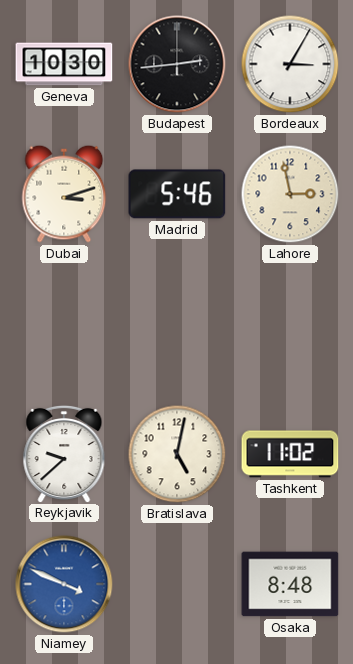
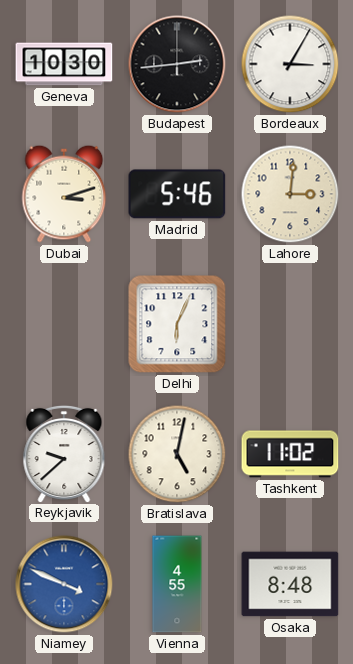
Lahore: 2:58 -> 3:01 (290, 194)
Delhi: none -> 6:04 (177, 324)
Vienna: none -> 4:55 (177, 584)
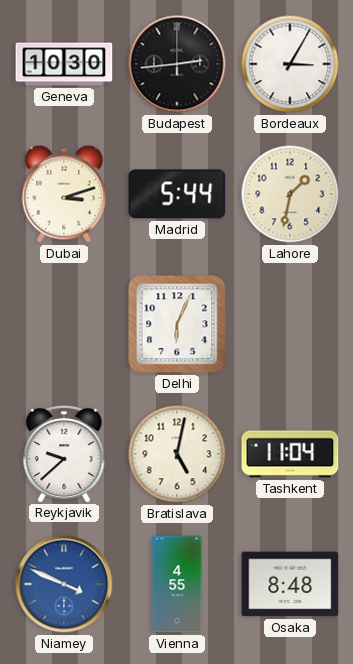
Madrid: 5:46 -> 5:44 (177, 194)
Lahore: 3:01 -> 1:32 (290, 194)
Tashkent: 11:02 -> 11:04 (290, 454)
